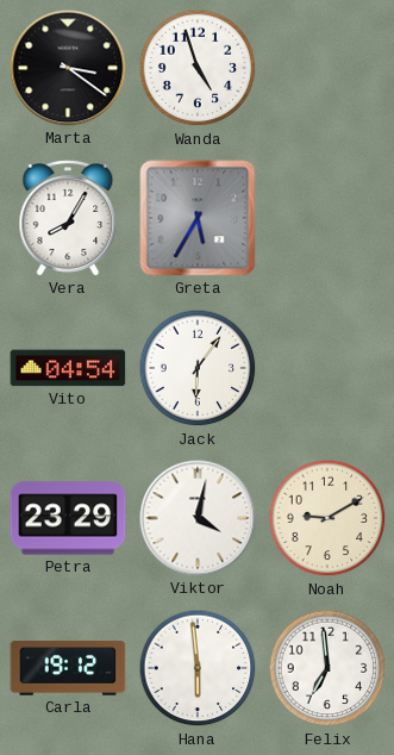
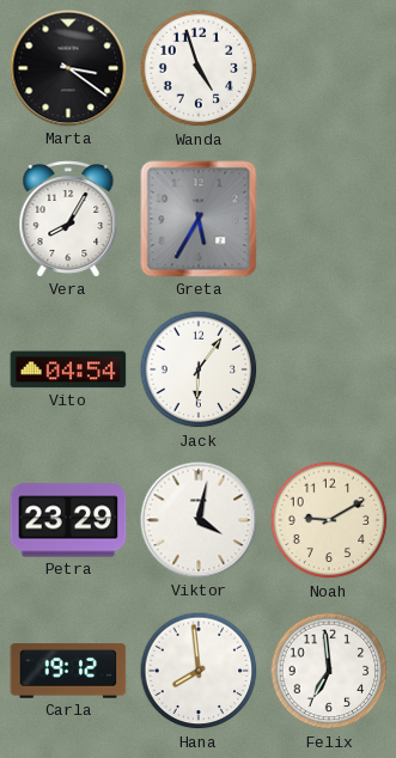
Hana: 5:59 -> 7:59 (199, 671)
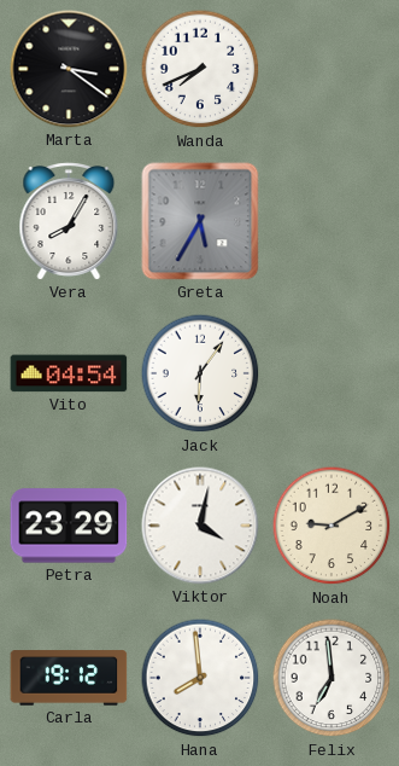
Wanda: 4:57 -> 7:41 (200, 69)
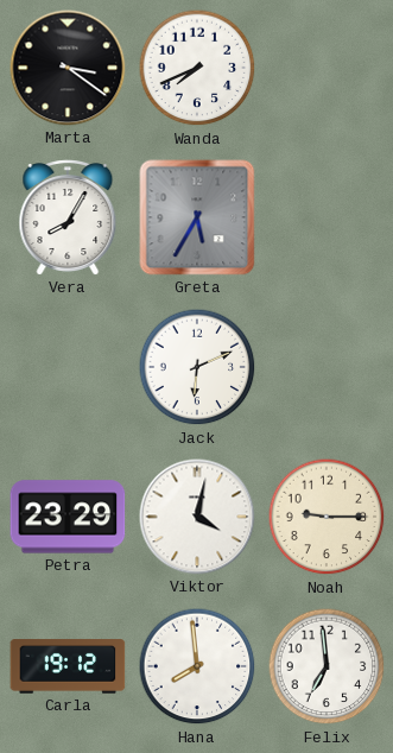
Vito: 04:54 -> none (69, 373)
Jack: 6:06 -> 6:11 (197, 367)
Noah: 9:10 -> 9:15 (327, 517)
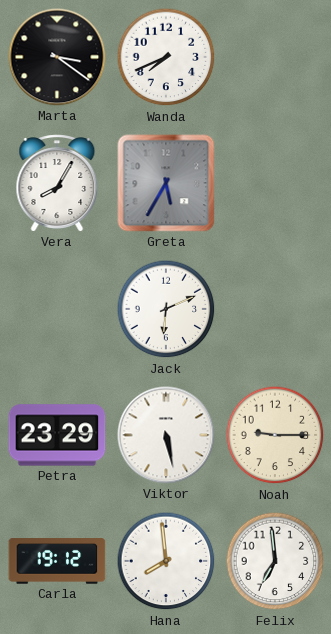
Viktor: 4:02 -> 5:28 (166, 435)
